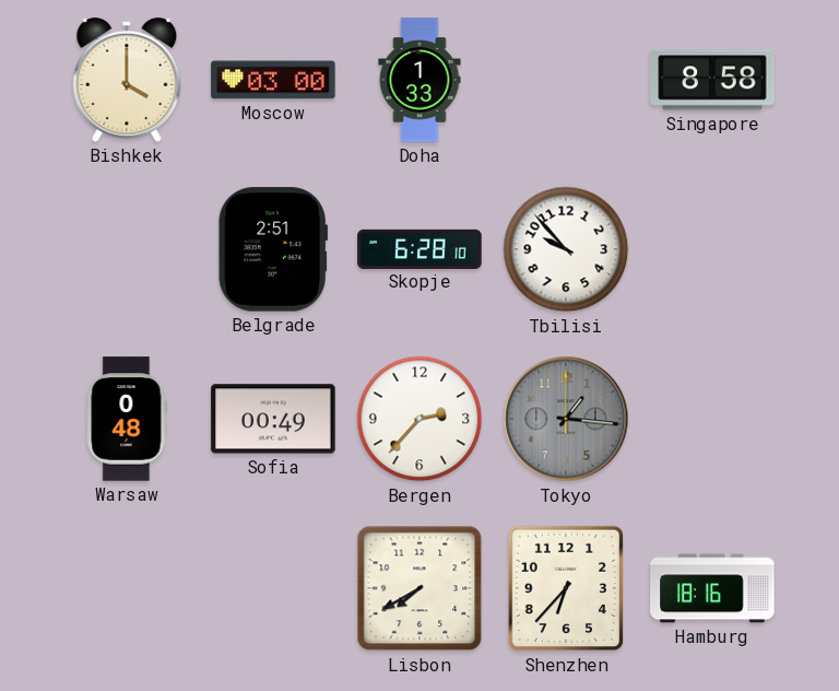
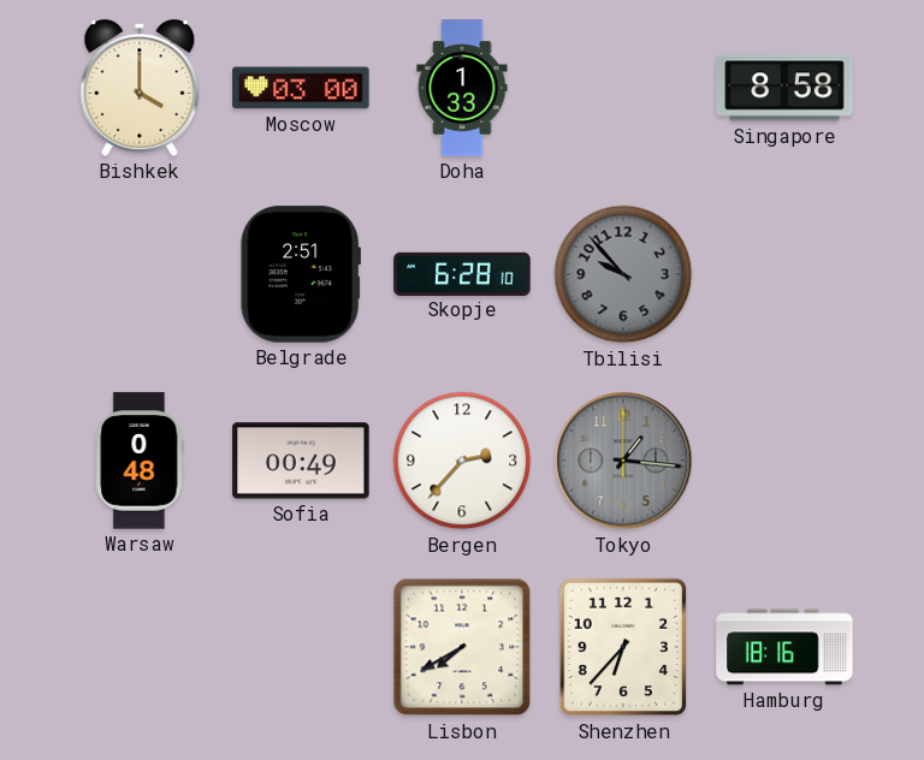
Tbilisi dial: white -> grey (623, 274)
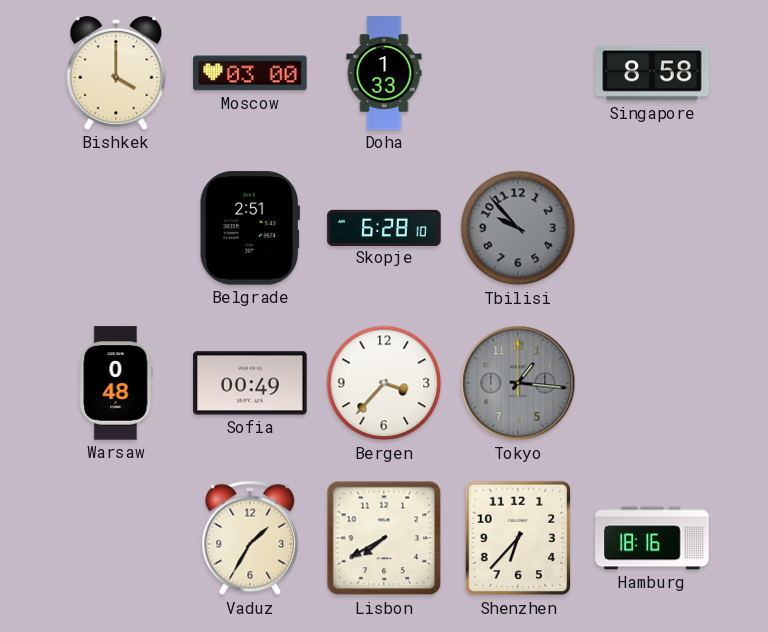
Bergen: 2:37 -> 3:37 (384, 383)
Vaduz: none -> 1:35 (250, 538)
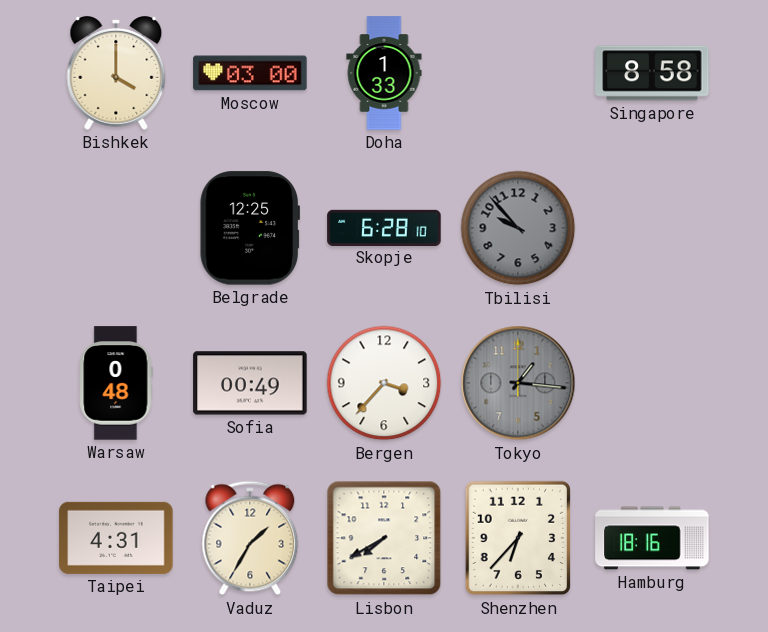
Belgrade: 2:51 -> 12:25 (250, 228)
Taipei: none -> 4:31 (116, 538)
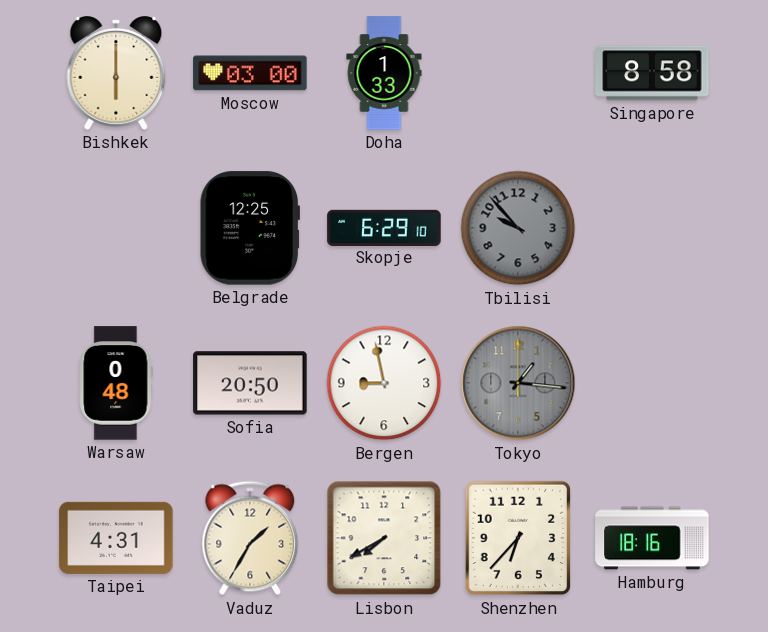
Bishkek: 4:00 -> 6:00 (116, 73)
Skopje: 6:28 -> 6:29 (384, 227)
Sofia: 00:49 -> 20:50 (250, 383)
Bergen: 3:37 -> 8:58 (384, 383)
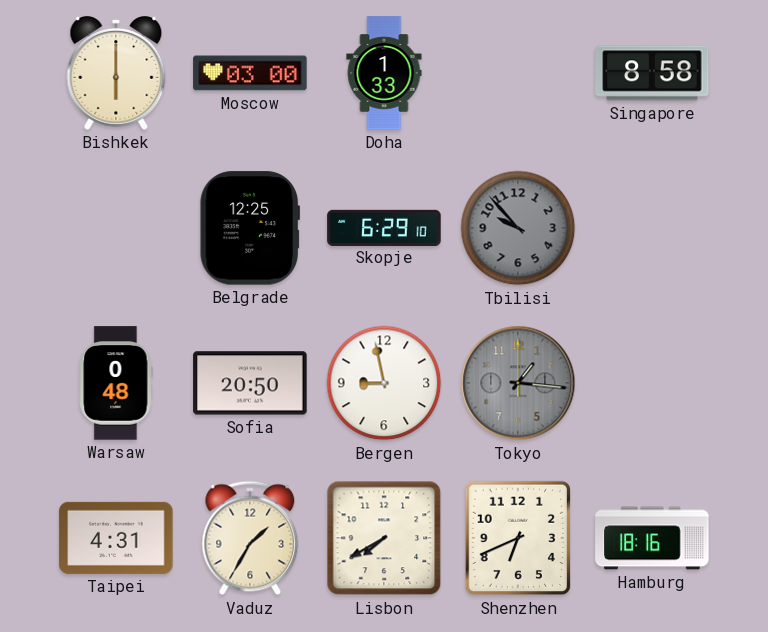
Shenzhen: 6:37 -> 6:41 (518, 538)
